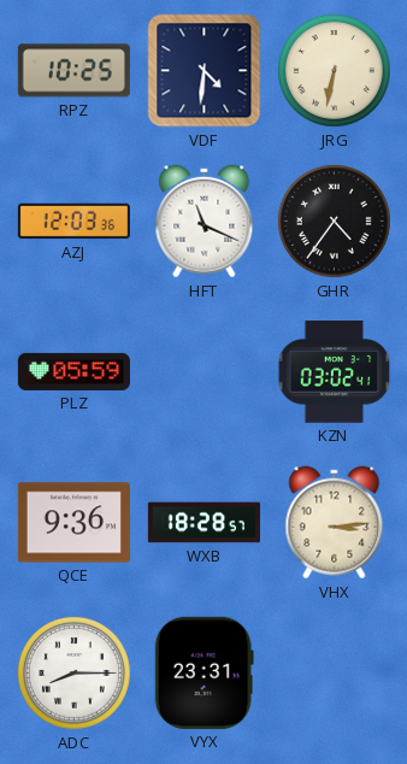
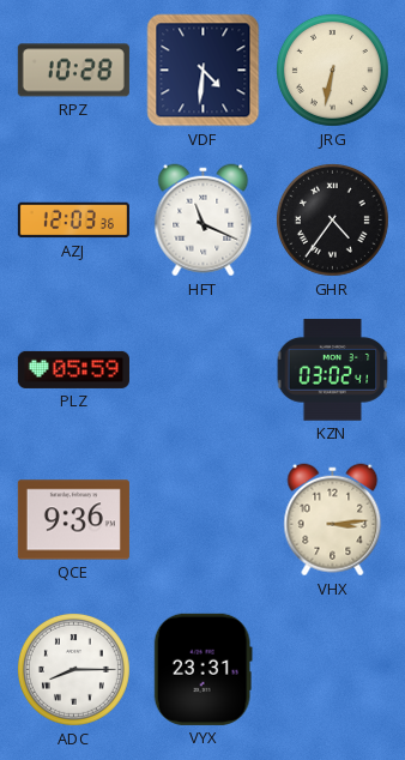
RPZ: 10:25 -> 10:28 (73, 71)
WXB: 18:28 -> none (203, 523)
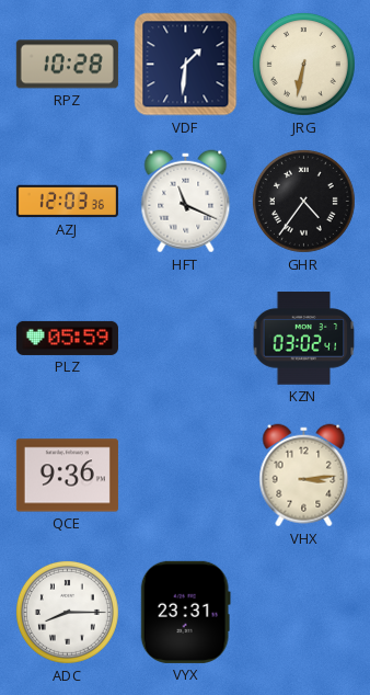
VDF: 4:31 -> 1:31 (186, 65)
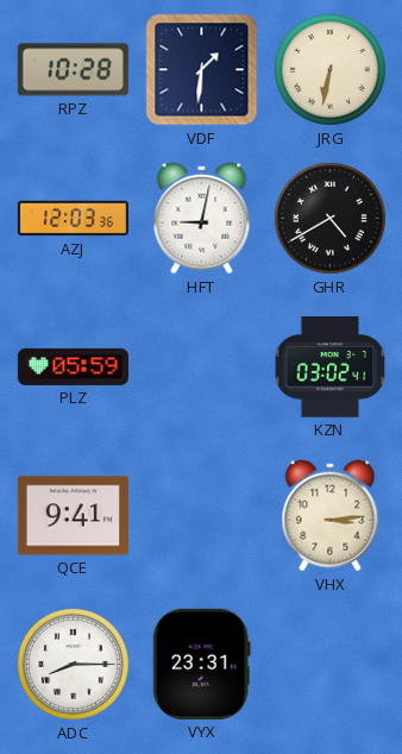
HFT: 11:19 -> 9:02 (202, 219)
GHR: 4:36 -> 4:40 (329, 218)
QCE: 9:36 -> 9:41 (73, 516)
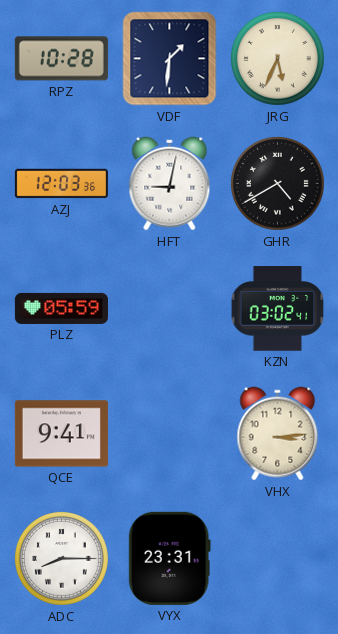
JRG: 6:32 -> 5:34 (277, 58)
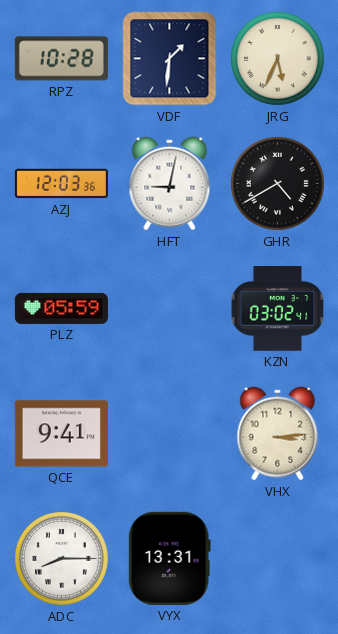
VYX: 23:31 -> 13:31 (169, 558)
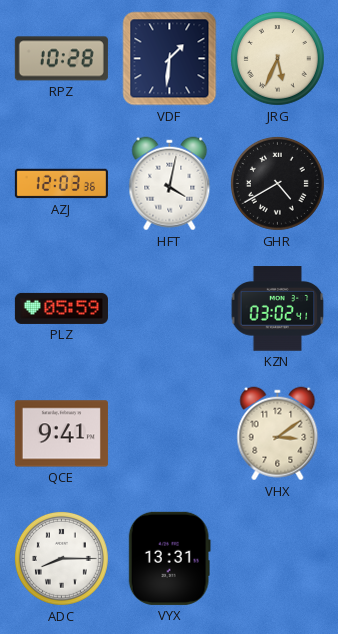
HFT: 9:02 -> 4:02 (170, 184)
VHX: 3:14 -> 3:09 (278, 434)
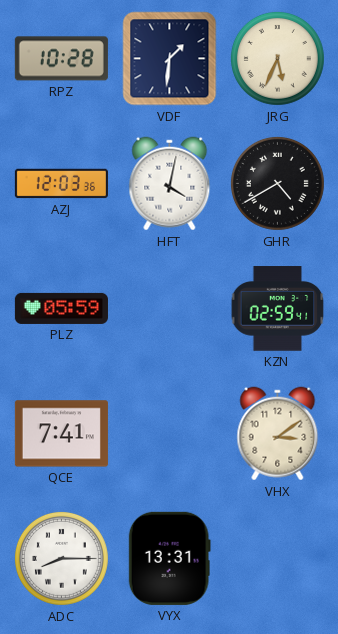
KZN: 03:02 -> 02:59 (278, 309)
QCE: 9:41 -> 7:41 (61, 434)
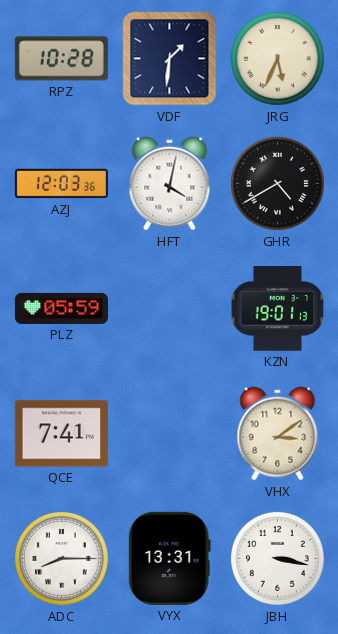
KZN: 02:59 -> 19:01 (278, 309)
JBH: none -> 3:17 (277, 558)
